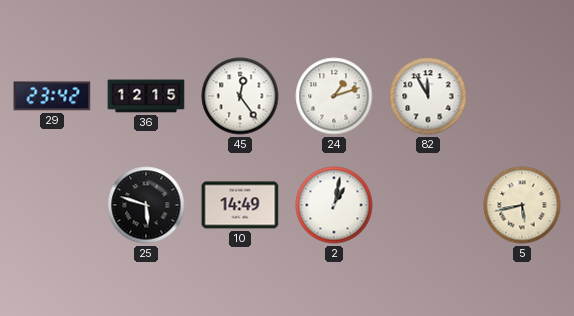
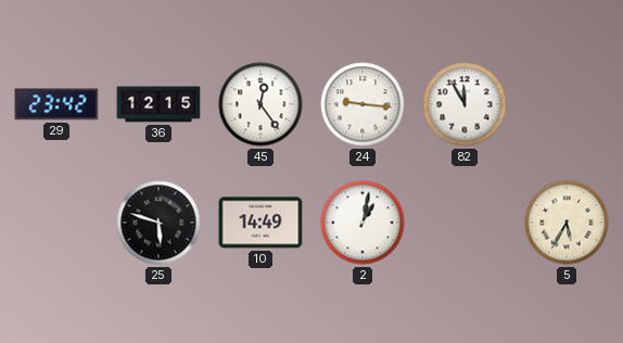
24: 1:12 -> 9:16 (363, 104)
5: 5:43 -> 5:35 (567, 223)
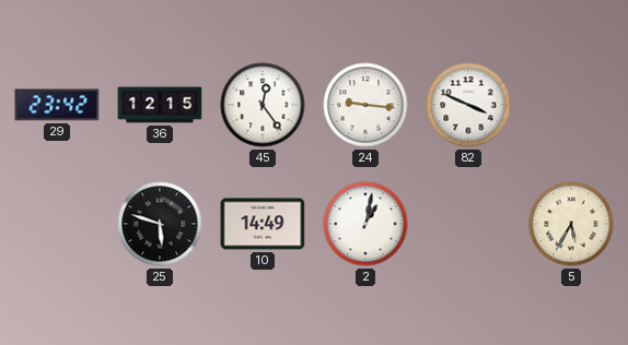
82: 11:55 -> 3:49 (468, 105)
